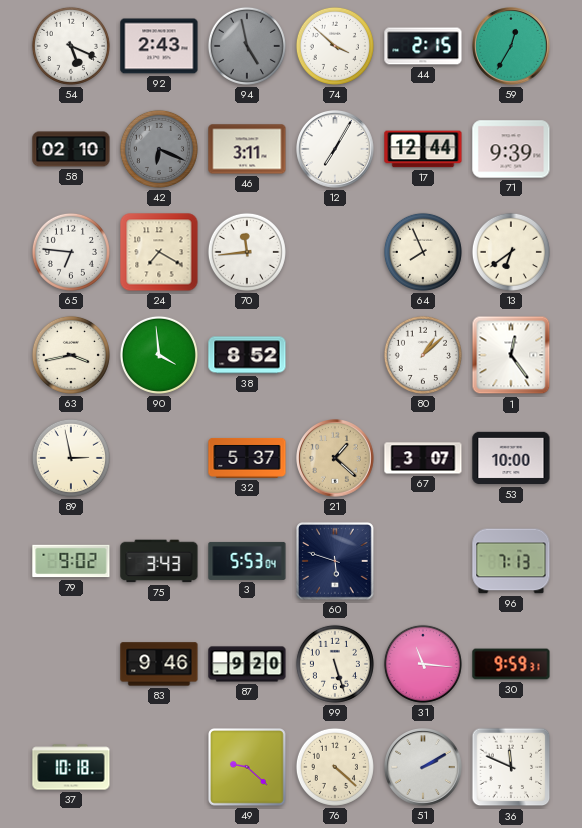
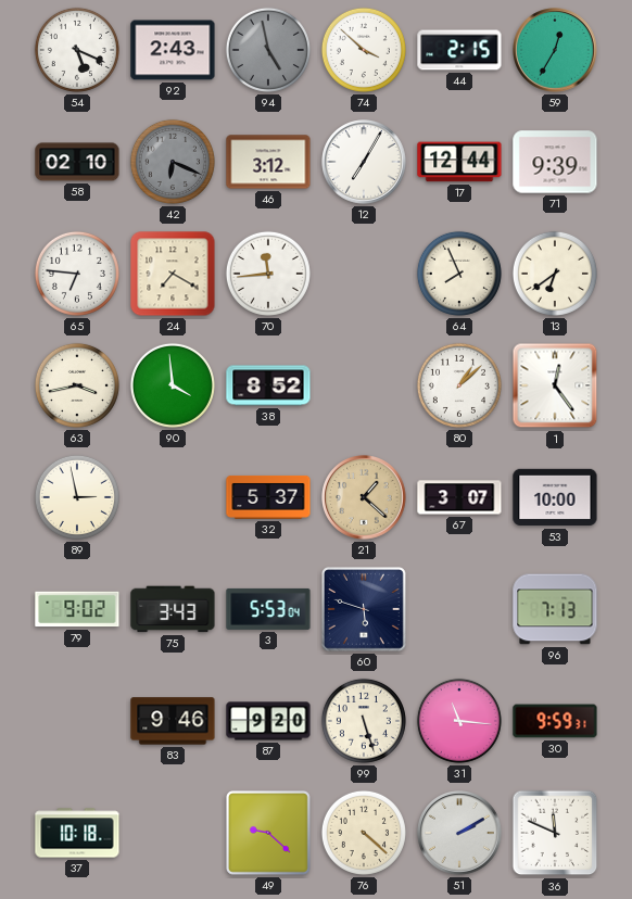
46: 3:11 -> 3:12 (268, 162)
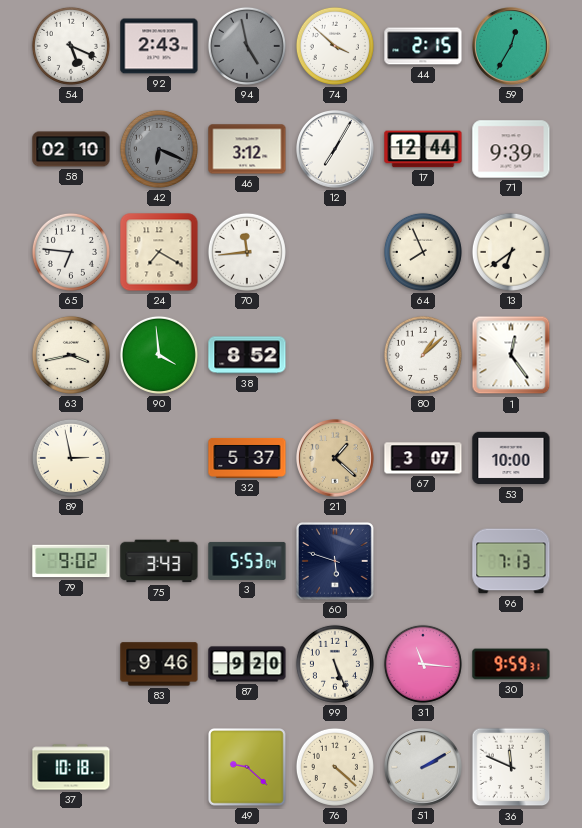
99: 5:27 -> 5:26 (335, 664)
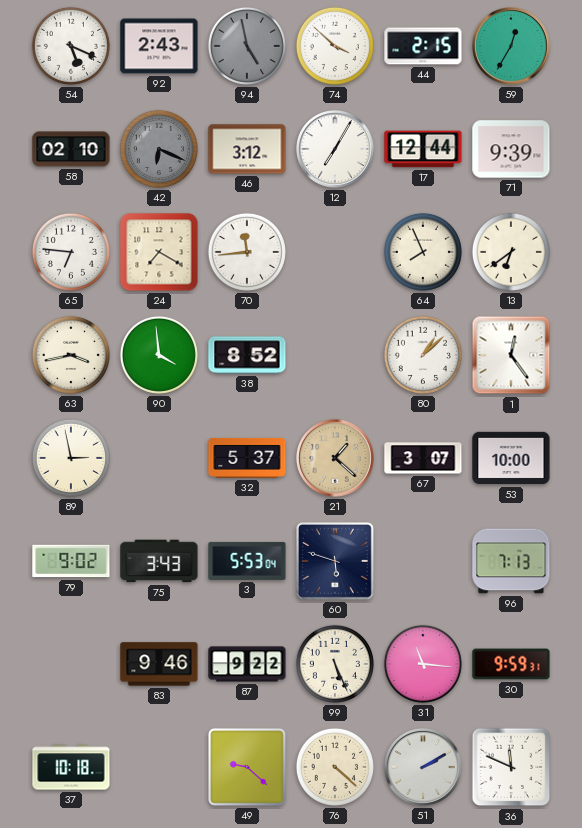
87: 9:20 -> 9:22 (247, 664)
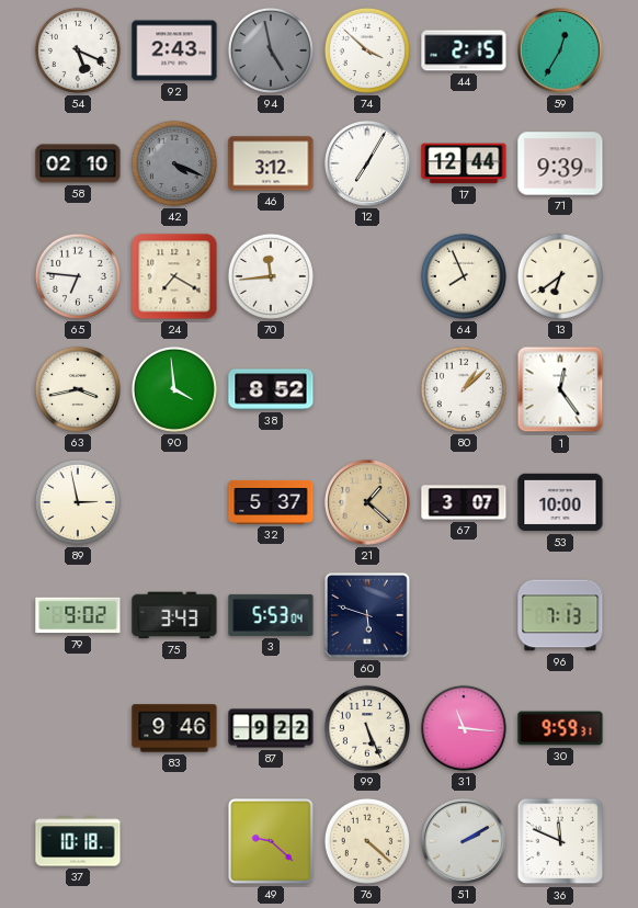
42: 6:19 -> 4:19 (174, 163)
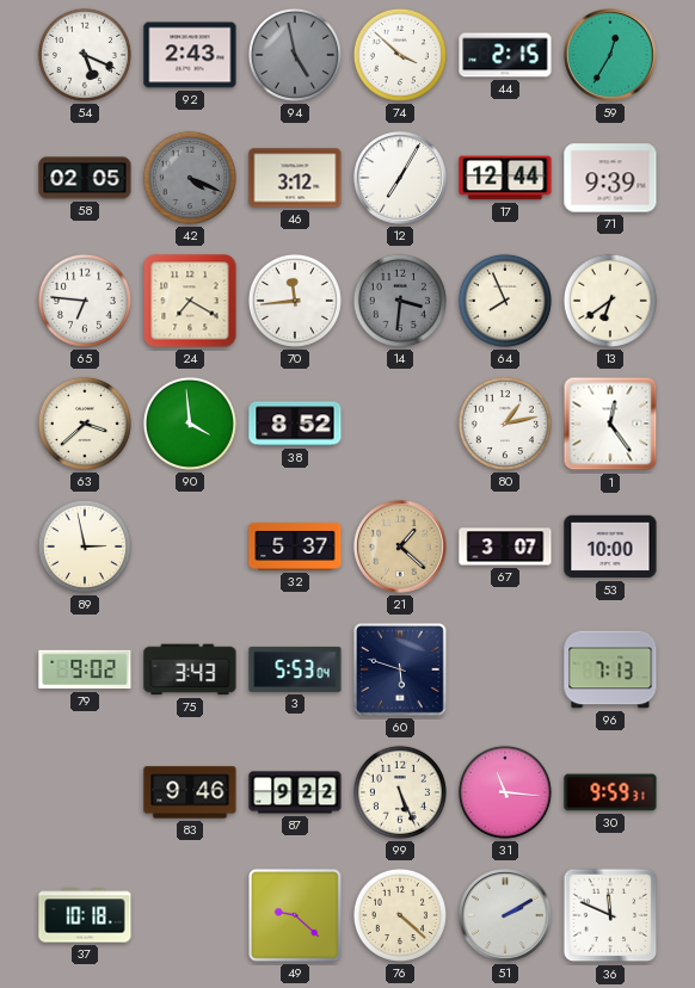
58: 02:10 -> 02:05 (85, 178)
14: none -> 3:31 (400, 301)
63: 3:43 -> 3:38 (85, 424)
80: 1:08 -> 1:13 (505, 424)
